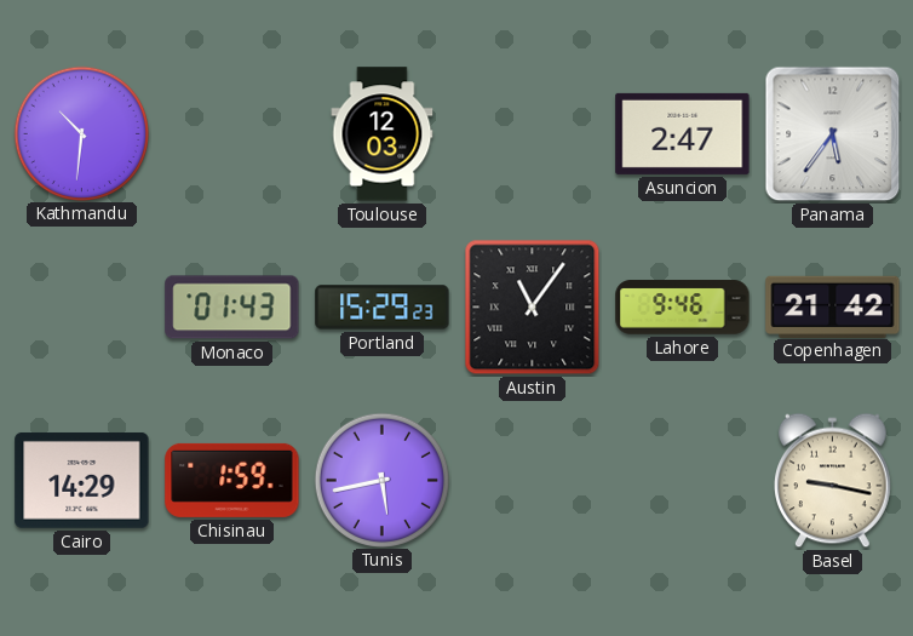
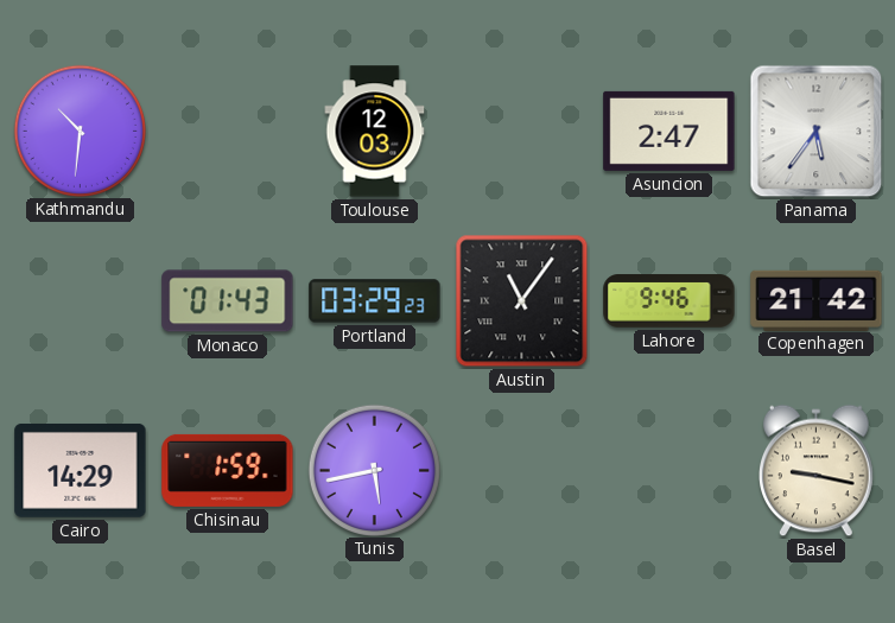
Portland: 15:29 -> 03:29 (375, 301)
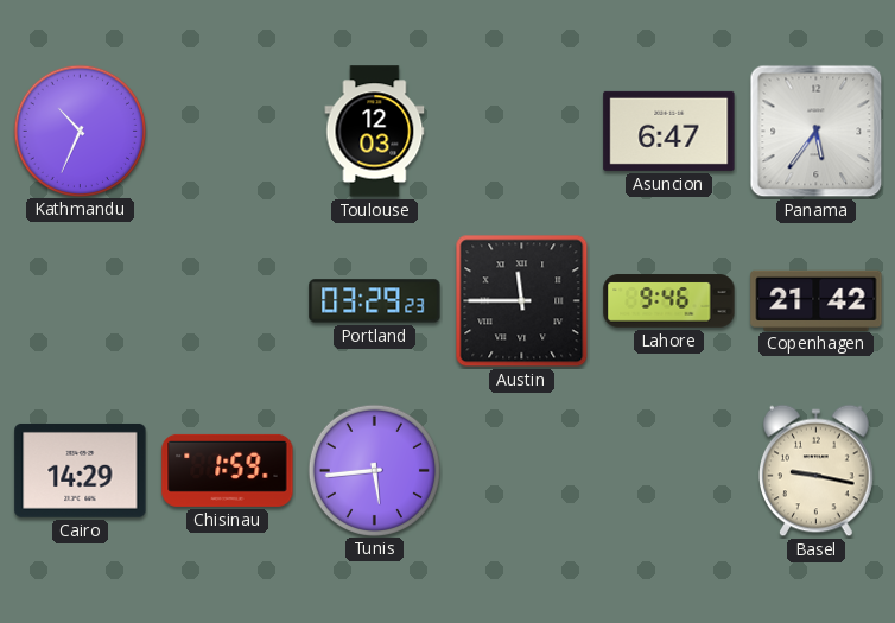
Kathmandu: 10:31 -> 10:34 (80, 131)
Asuncion: 2:47 -> 6:47 (669, 131)
Monaco: 01:43 -> none (228, 301)
Austin: 11:06 -> 11:45 (522, 301)
Tunis: 5:43 -> 5:44 (374, 470)
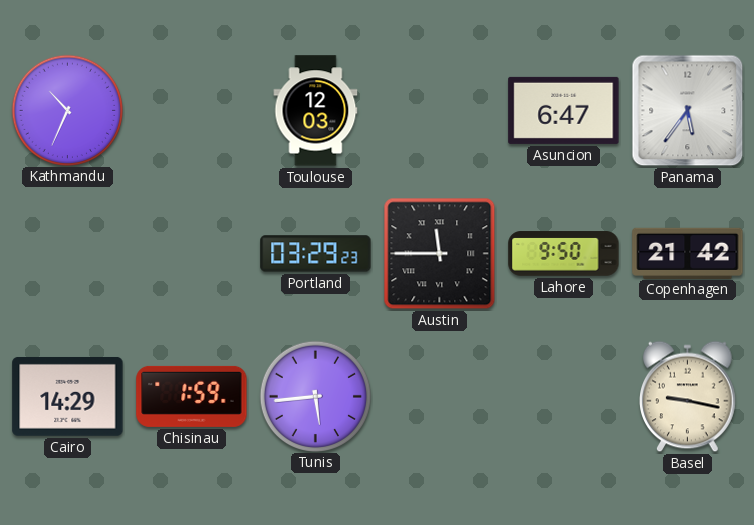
Lahore: 9:46 -> 9:50 (564, 254)
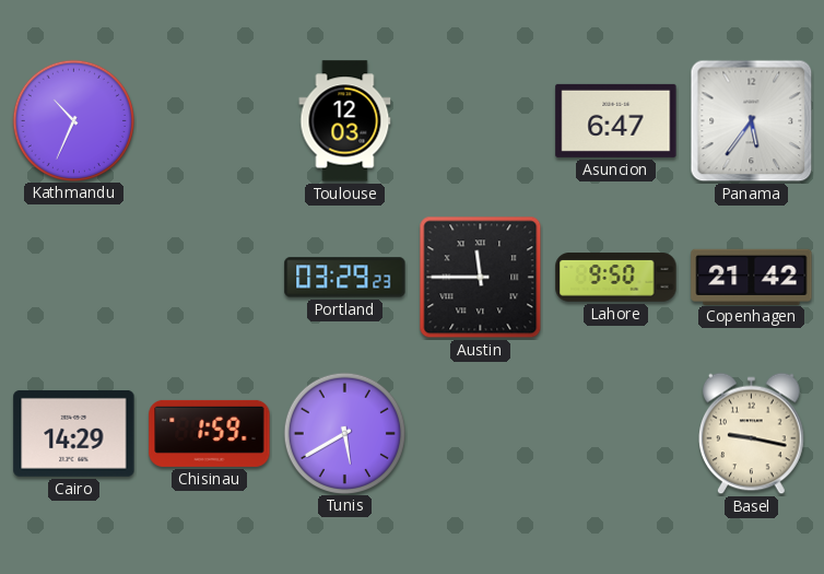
Tunis: 5:44 -> 5:40 (344, 433)
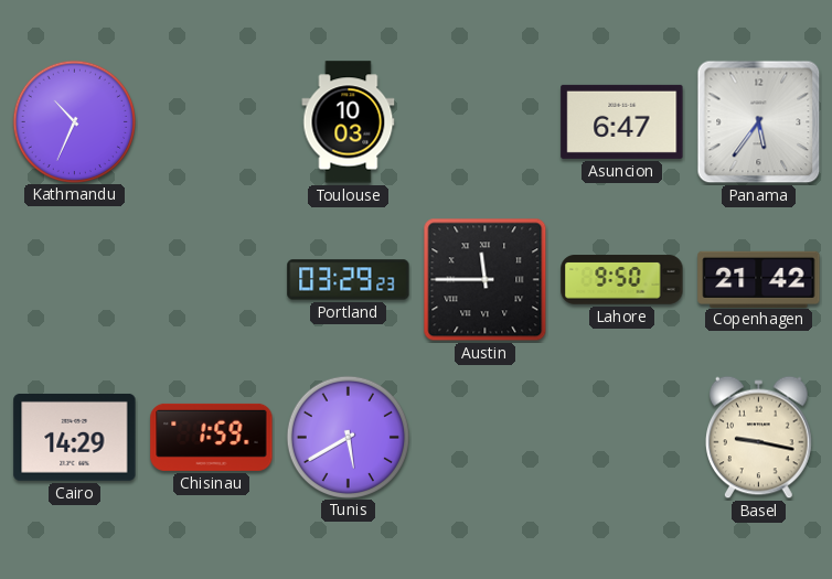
Toulouse: 12:03 -> 10:03 (349, 122)
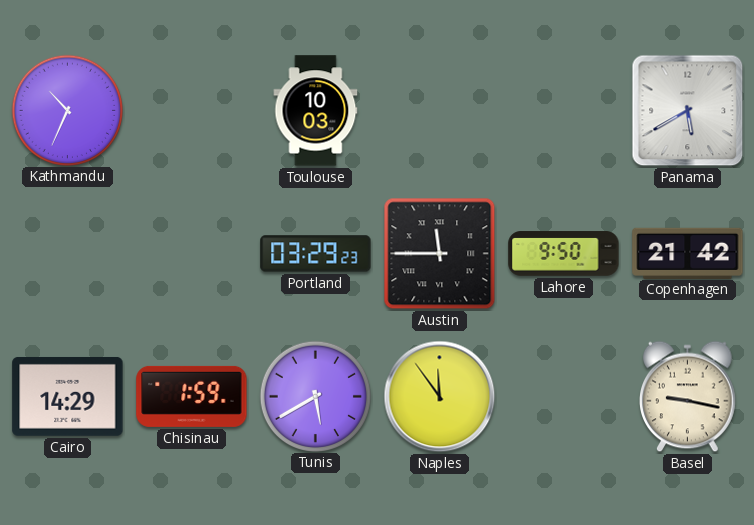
Asuncion: 6:47 -> none (622, 121)
Panama: 5:36 -> 5:40 (688, 111)
Naples: none -> 11:54 (440, 397)
